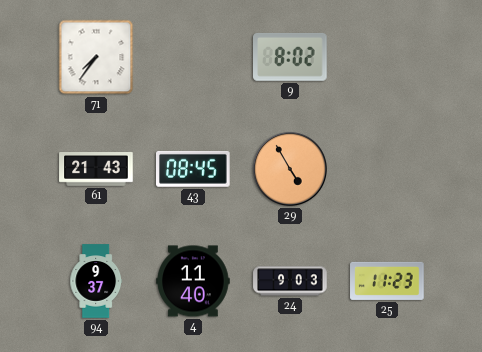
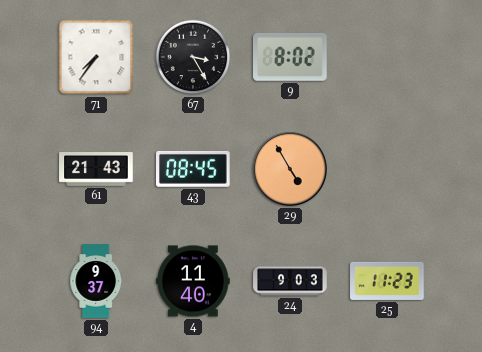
67: none -> 3:25 (193, 57)
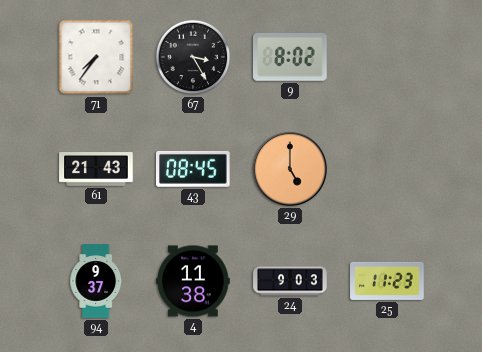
29: 4:55 -> 5:00 (290, 169)
4: 11:40 -> 11:38 (193, 281)
